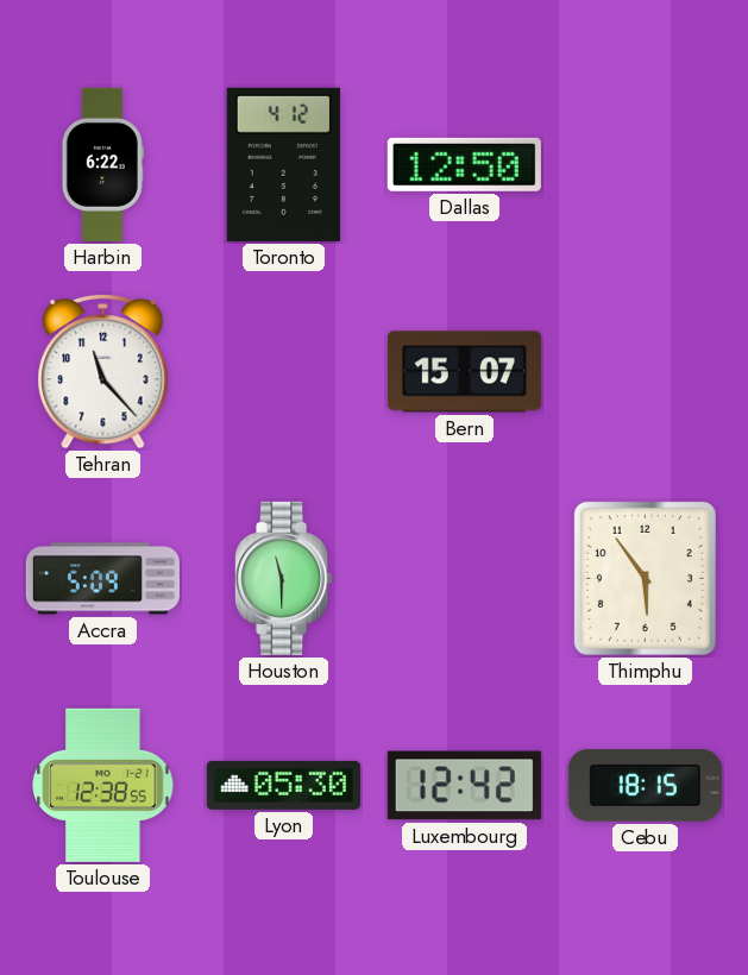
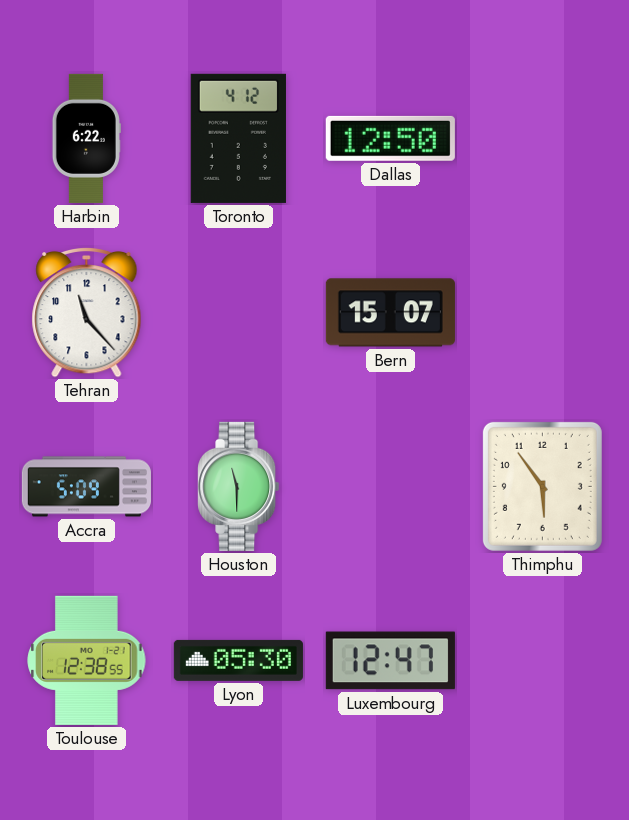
Luxembourg: 12:42 -> 12:47 (390, 661)
Cebu: 18:15 -> none (645, 786)
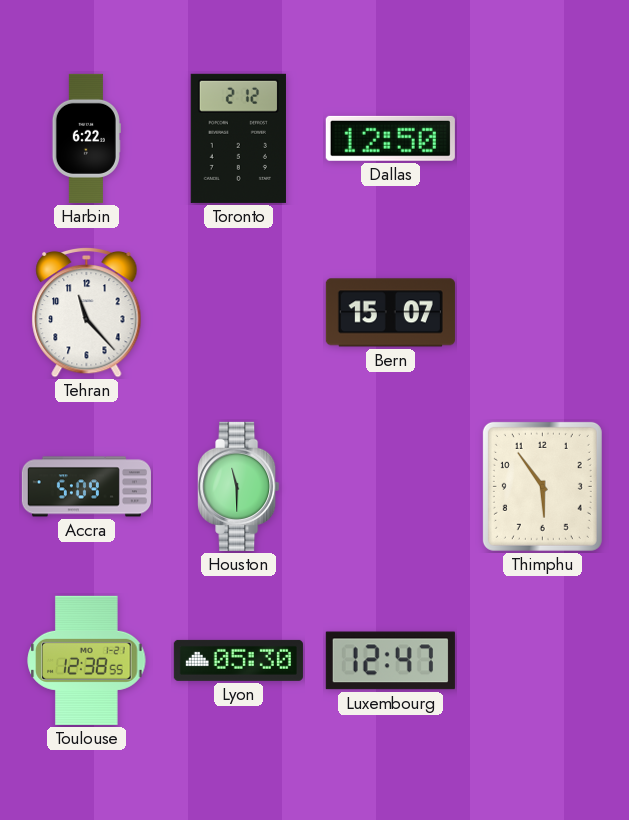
Toronto: 4:12 -> 2:12 (238, 138)
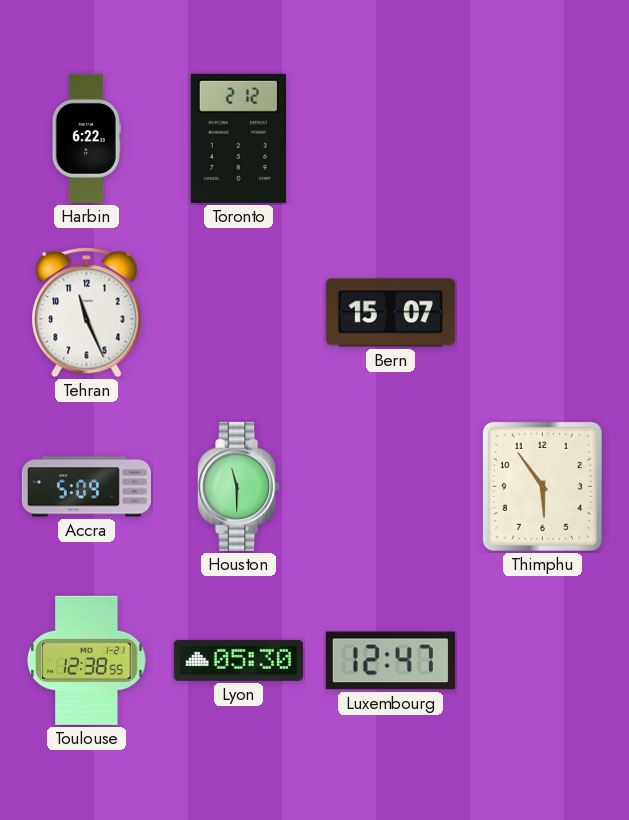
Dallas: 12:50 -> none (390, 138)
Tehran: 11:23 -> 11:26 (87, 312)
